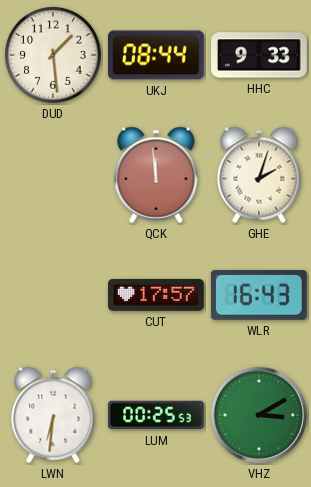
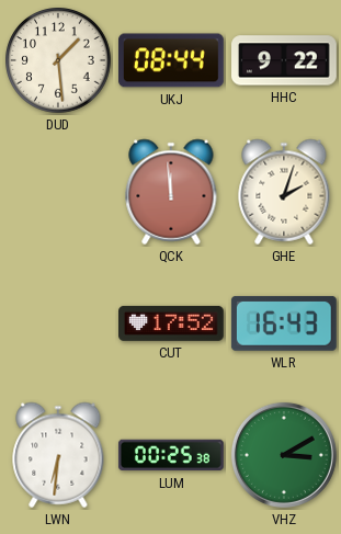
HHC: 9:33 -> 9:22 (285, 60)
CUT: 17:57 -> 17:52 (172, 323)
LUM: 00:25:53 -> 00:25:38 (171, 455)
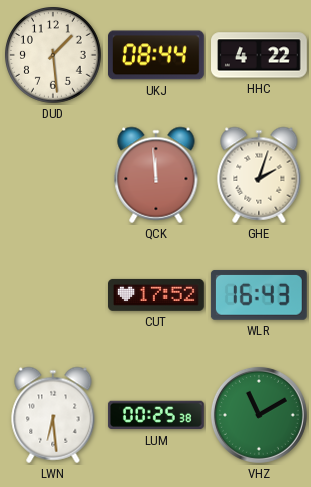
HHC: 9:22 -> 4:22 (260, 55)
LWN: 6:31 -> 6:29 (53, 415)
VHZ: 3:10 -> 11:10 (259, 415)
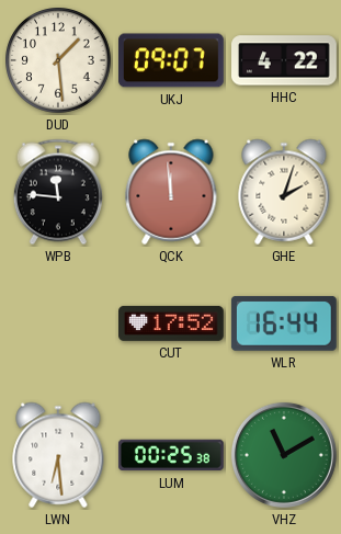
UKJ: 08:44 -> 09:07 (172, 60)
WPB: none -> 11:46 (58, 192)
WLR: 16:43 -> 16:44 (284, 323)
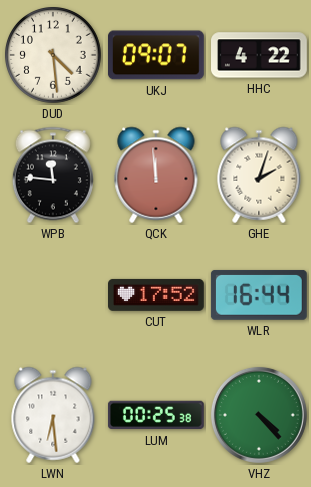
DUD: 1:29 -> 4:29 (54, 56)
VHZ: 11:10 -> 4:23 (259, 415)
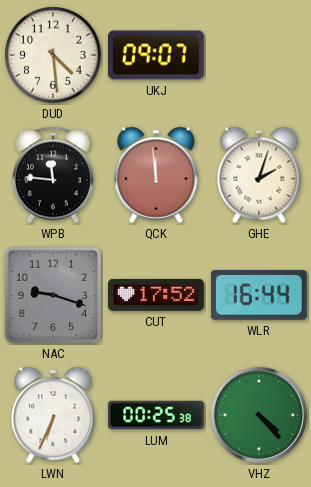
HHC: 4:22 -> none (260, 55)
NAC: none -> 9:18 (53, 295)
LWN: 6:29 -> 6:34 (53, 415)
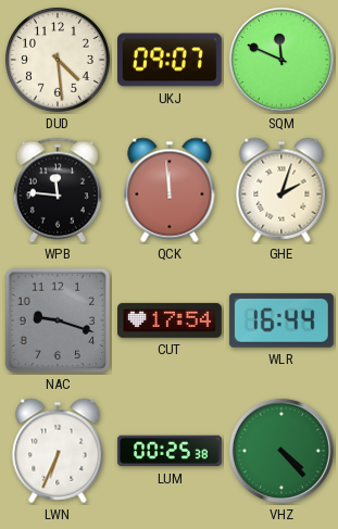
SQM: none -> 11:49 (281, 60)
CUT: 17:52 -> 17:54 (171, 320)
